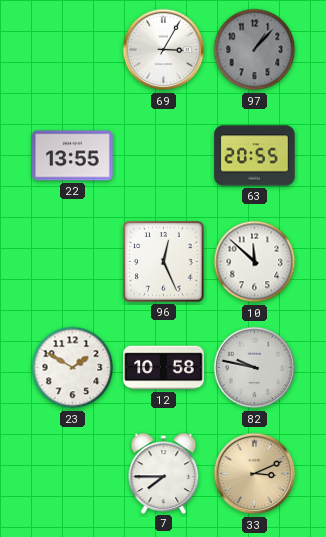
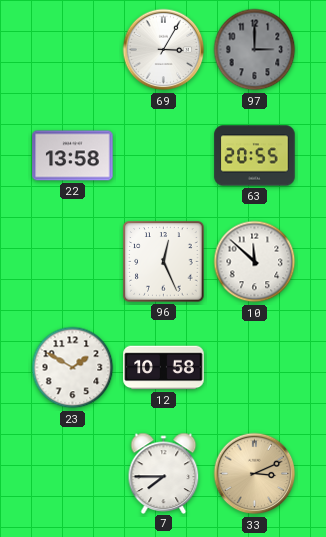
97: 1:07 -> 3:00 (255, 50)
22: 13:55 -> 13:58 (73, 156)
82: 9:47 -> none (255, 368)
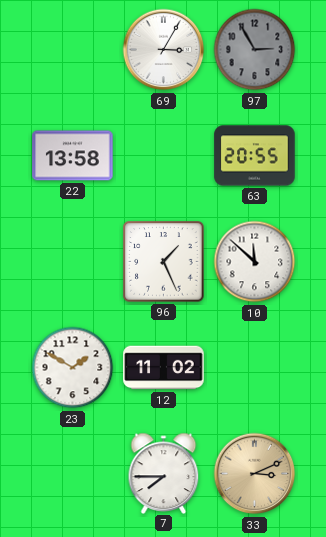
97: 3:00 -> 2:55 (255, 50)
96: 12:26 -> 1:26 (164, 262)
12: 10:58 -> 11:02 (164, 368)
